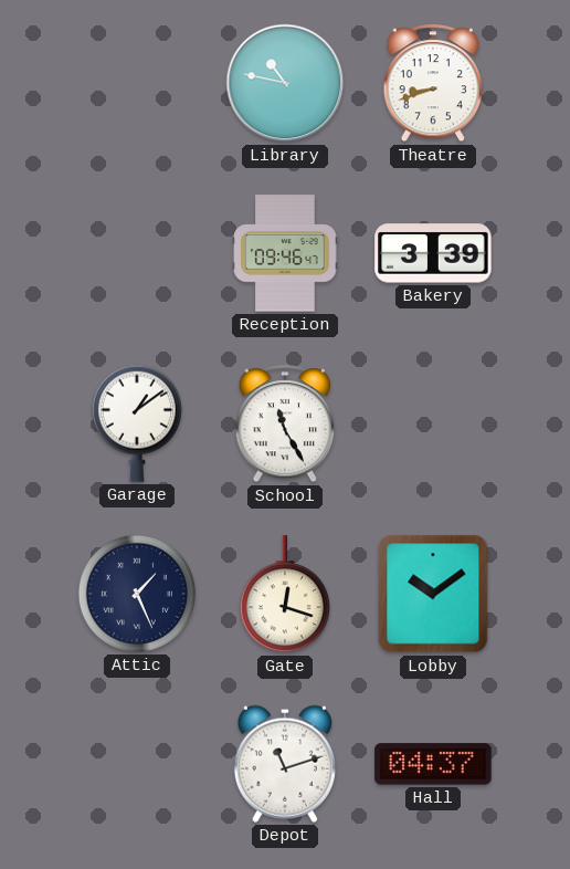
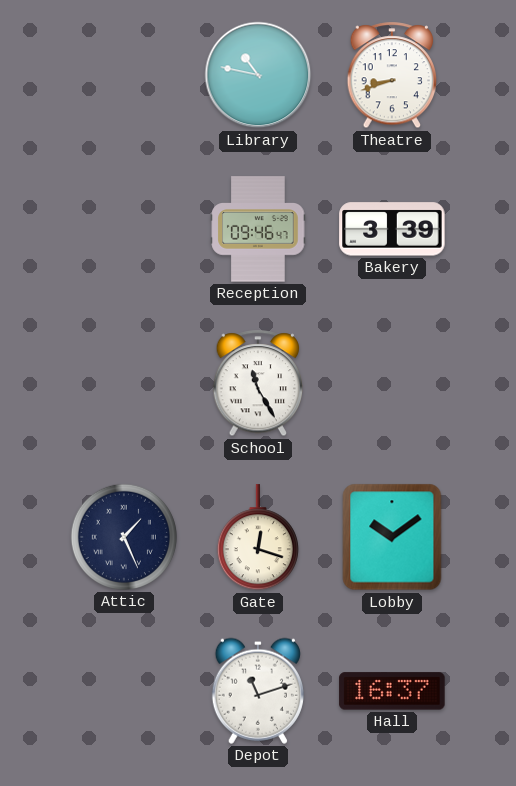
Garage: 1:09 -> none (137, 423)
Hall: 04:37 -> 16:37 (392, 691)
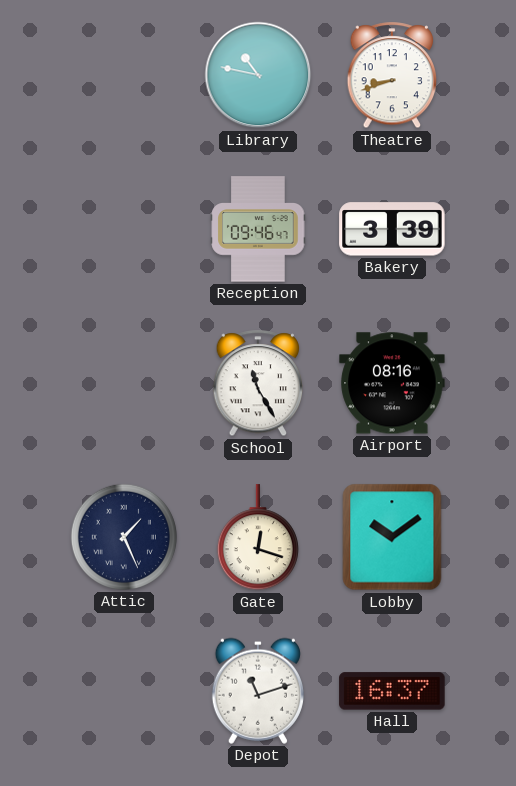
Airport: none -> 08:16 (392, 383)
